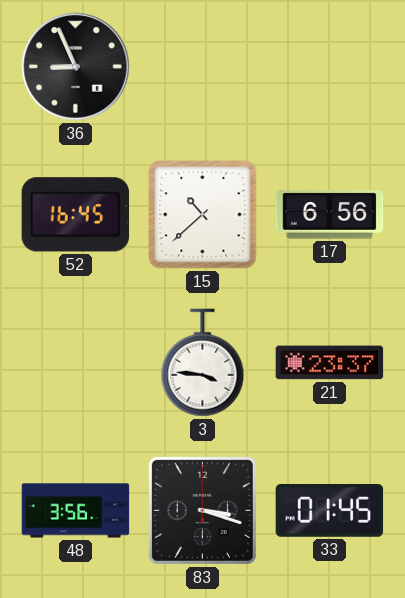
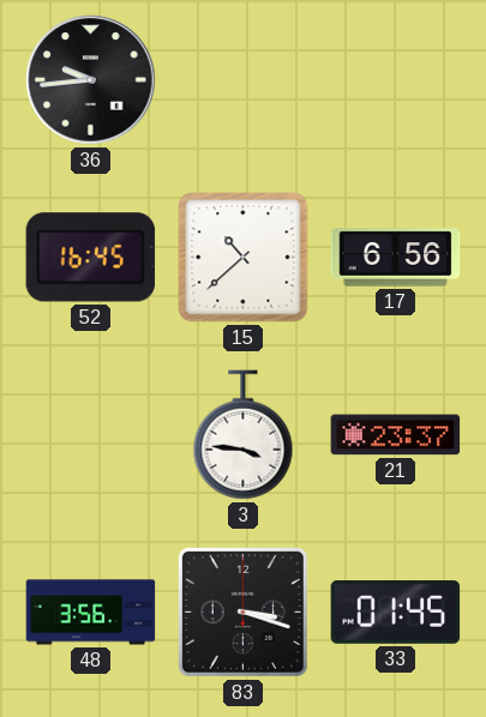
36: 8:56 -> 9:44 (91, 80)
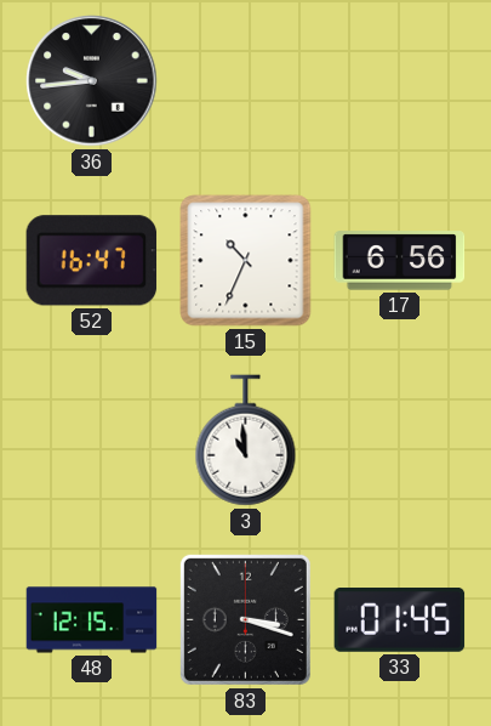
52: 16:45 -> 16:47 (92, 261)
15: 10:38 -> 10:34 (246, 261)
3: 3:46 -> 10:59 (246, 441)
21: 23:37 -> none (396, 435)
48: 3:56 -> 12:15 (92, 620)
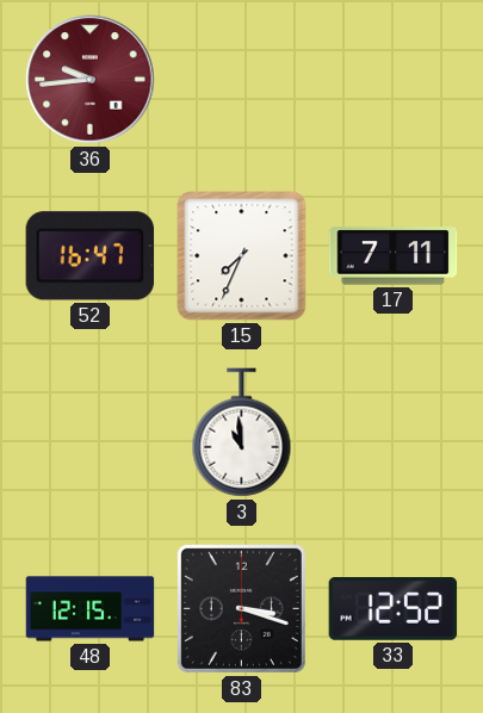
36 dial: black -> burgundy (91, 80)
15: 10:34 -> 7:34 (242, 256)
17: 6:56 -> 7:11 (394, 256)
33: 01:45 -> 12:52 (394, 609)
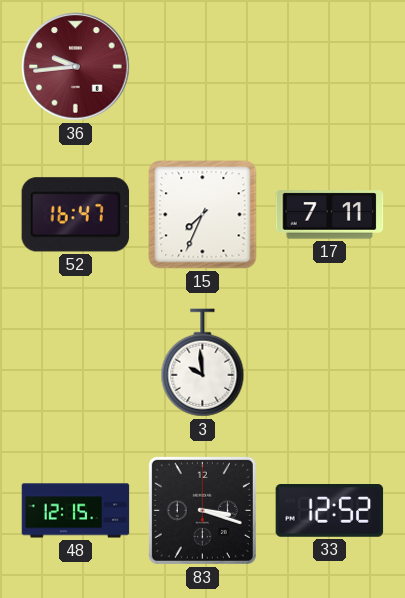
3: 10:59 -> 9:59 (203, 363)
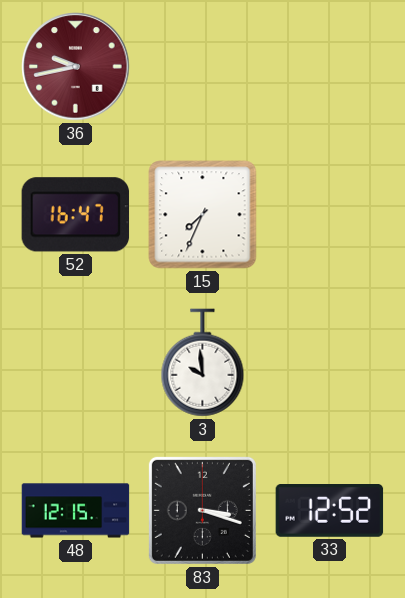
36: 9:44 -> 9:43 (76, 67)
17: 7:11 -> none (330, 215)
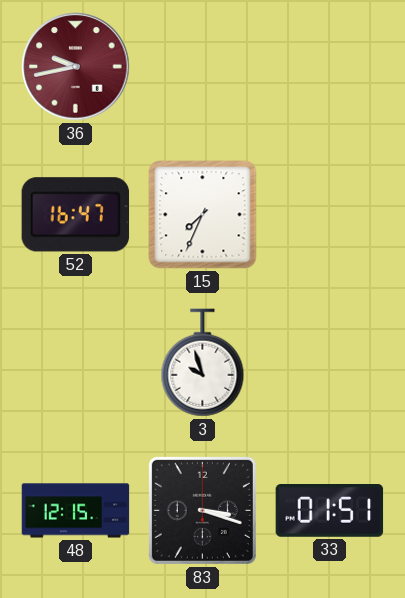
3: 9:59 -> 9:57 (203, 363)
33: 12:52 -> 01:51 (330, 511)
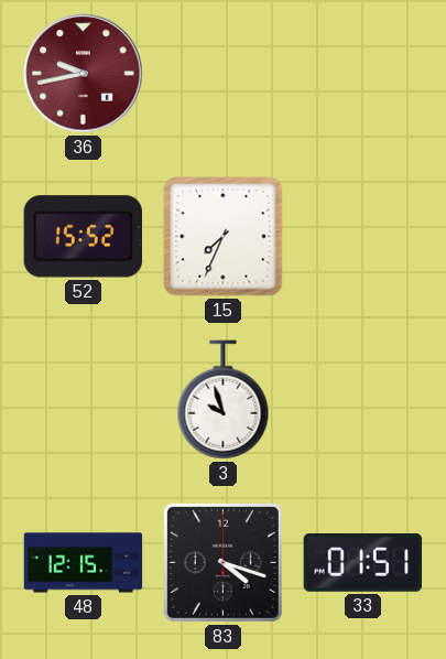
52: 16:47 -> 15:52 (84, 237)
83: 3:18 -> 4:18 (222, 562)
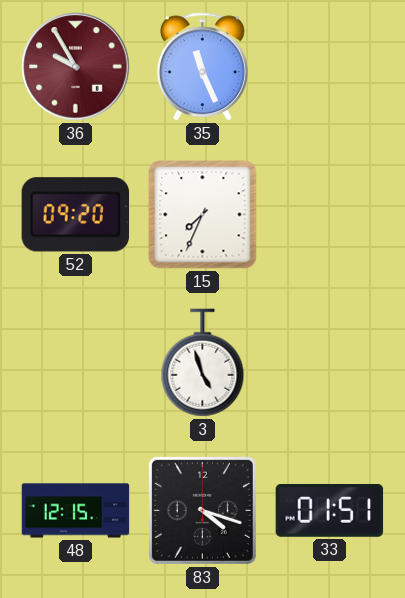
36: 9:43 -> 9:55 (76, 67)
35: none -> 11:26 (202, 67)
52: 15:52 -> 09:20 (76, 215)
3: 9:57 -> 4:57 (203, 363)
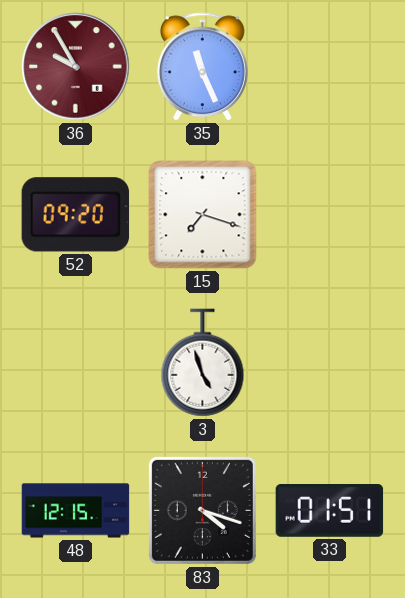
15: 7:34 -> 7:18 (203, 215)
